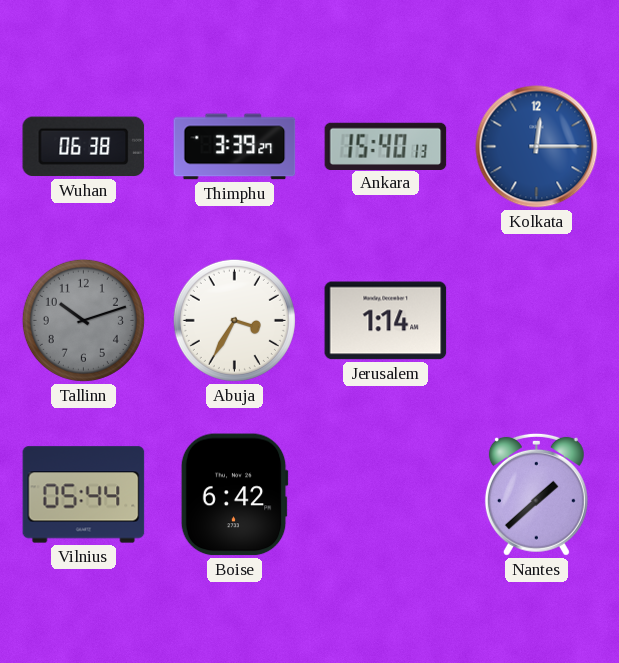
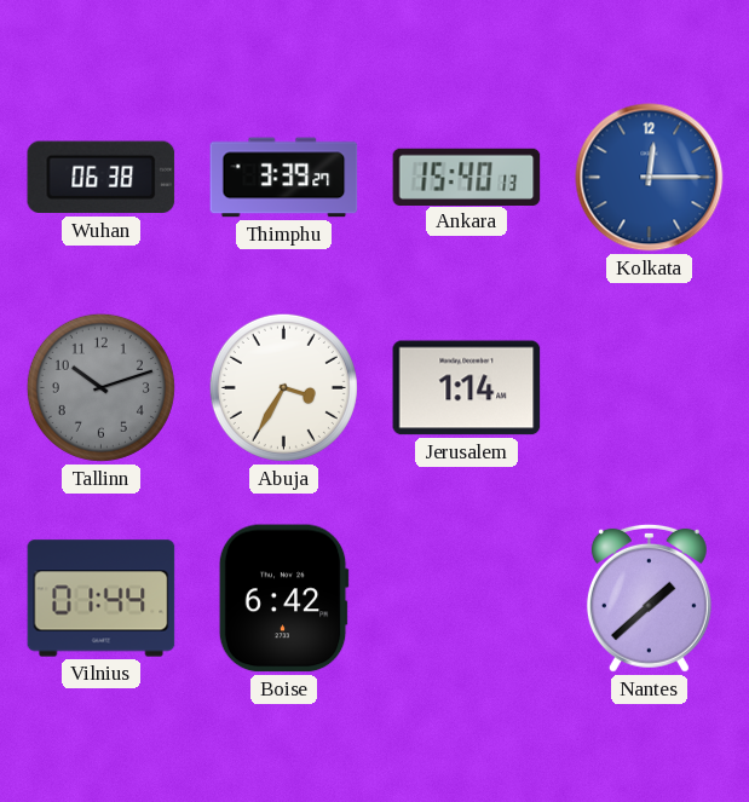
Vilnius: 05:44 -> 01:44 (102, 599)
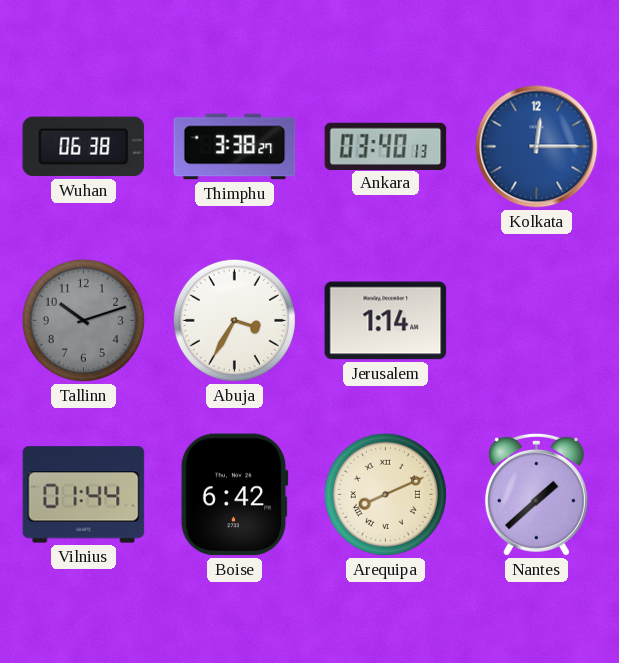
Thimphu: 3:39 -> 3:38 (235, 147)
Ankara: 15:40 -> 03:40 (386, 146)
Arequipa: none -> 8:11 (385, 494)
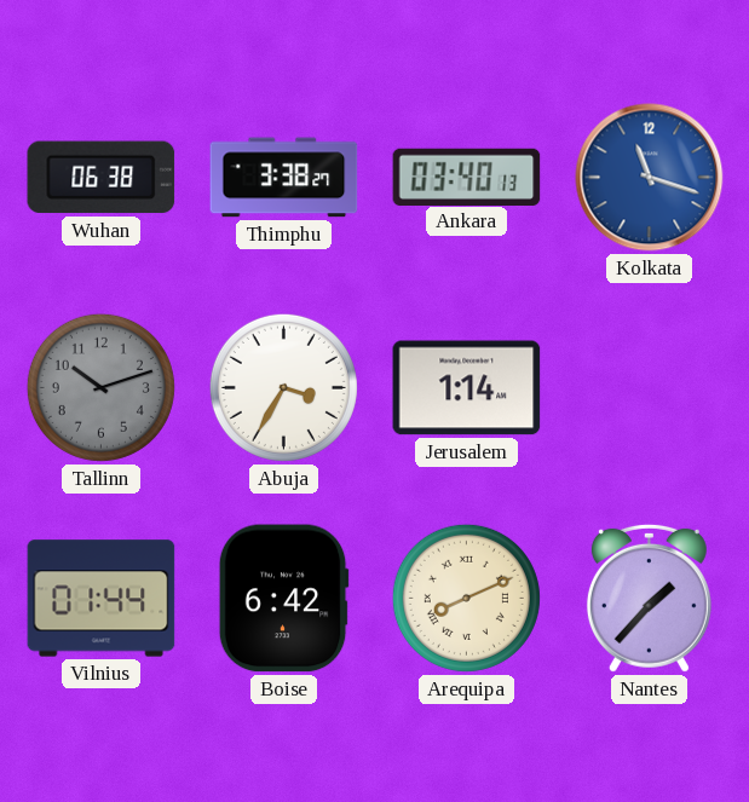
Kolkata: 12:15 -> 11:18 (650, 178)
Nantes: 1:38 -> 1:37 (649, 598)
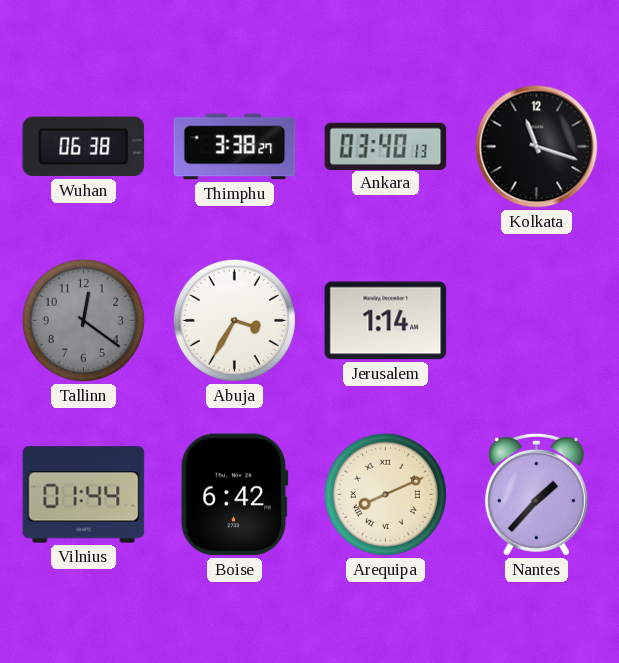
Kolkata dial: blue -> black (537, 147)
Tallinn: 10:12 -> 12:21 (83, 320)
